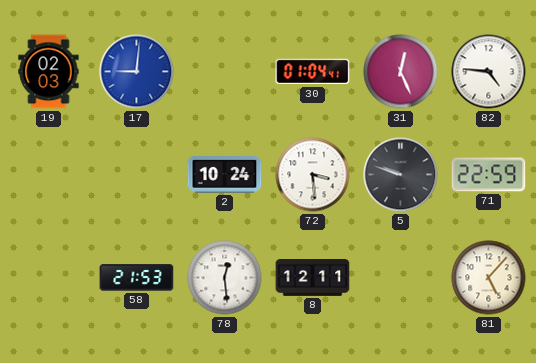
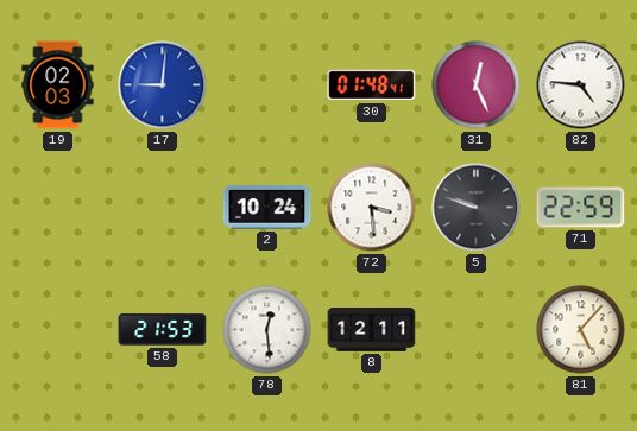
30: 01:04 -> 01:48 (372, 85)
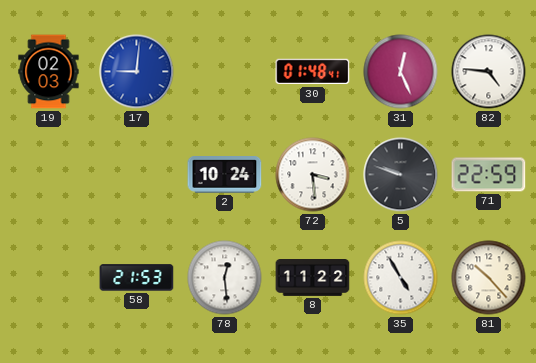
8: 12:11 -> 11:22 (313, 278)
35: none -> 4:55 (401, 278)
81: 5:07 -> 10:23 (489, 278)
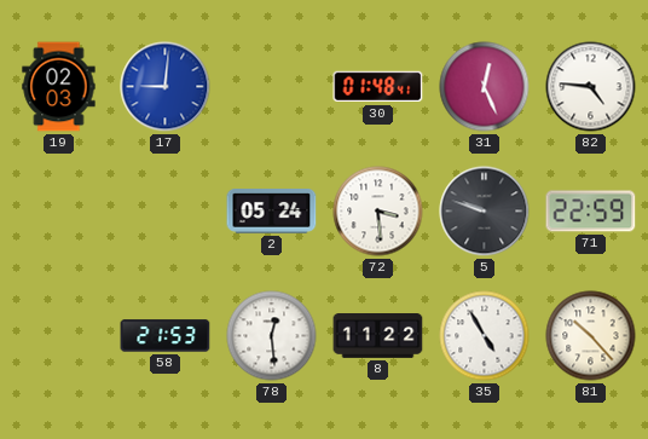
2: 10:24 -> 05:24 (272, 212)
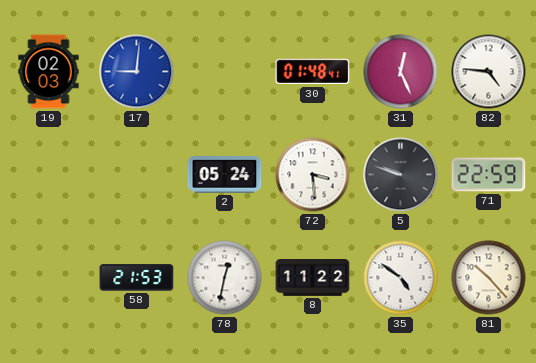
78: 12:29 -> 12:32 (225, 278)
35: 4:55 -> 4:51 (401, 278)
